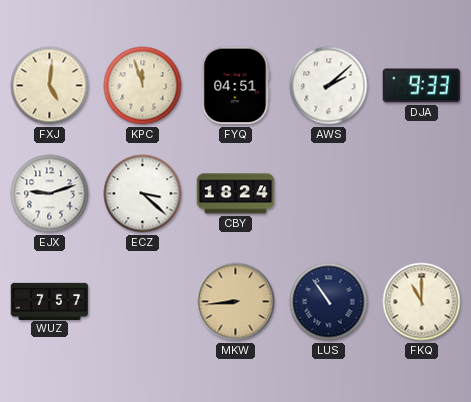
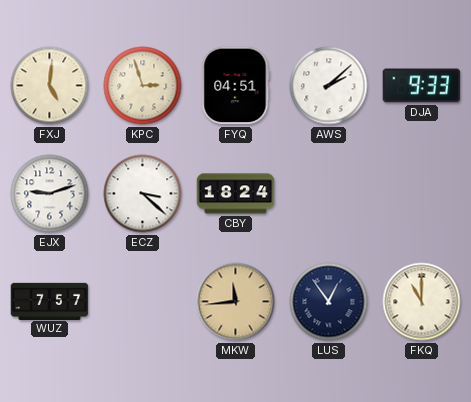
KPC: 11:57 -> 2:57 (143, 86)
MKW: 8:44 -> 11:44 (236, 302)
LUS: 10:54 -> 12:54 (329, 302)
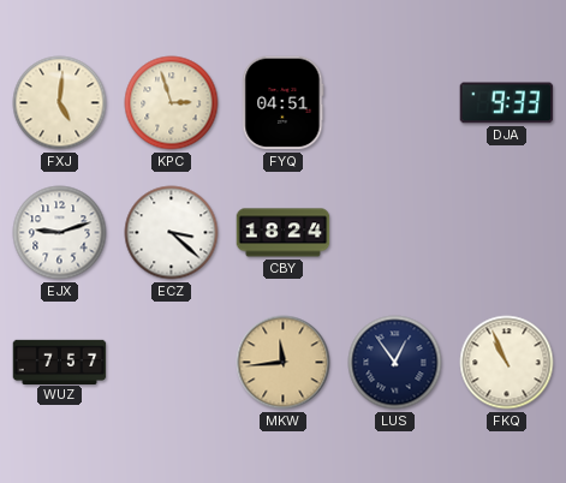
AWS: 2:08 -> none (329, 86)
FKQ: 11:00 -> 10:56 (507, 363)
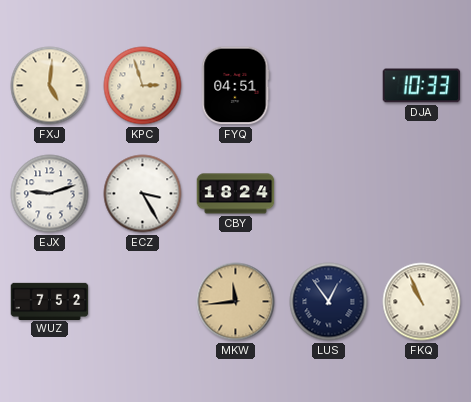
DJA: 9:33 -> 10:33 (422, 86)
ECZ: 3:22 -> 3:25 (143, 194)
WUZ: 7:57 -> 7:52 (50, 301)
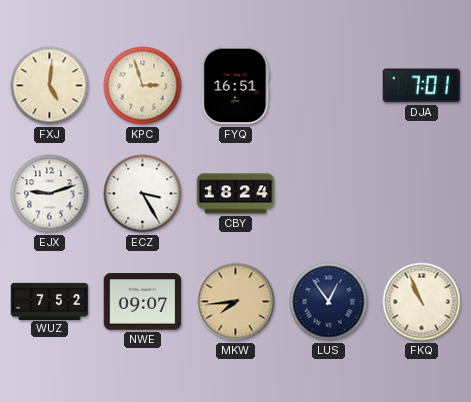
FYQ: 04:51 -> 16:51 (236, 86)
DJA: 10:33 -> 7:01 (422, 86)
NWE: none -> 09:07 (143, 302)
MKW: 11:44 -> 7:44 (236, 302)
